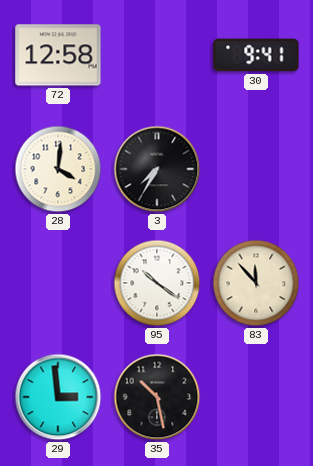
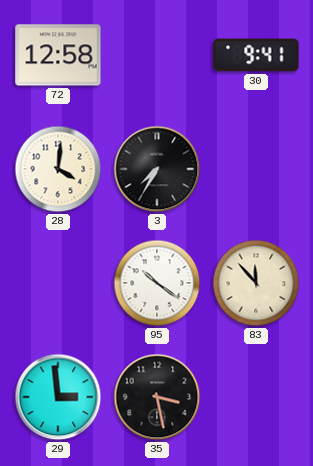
35: 10:28 -> 3:28 (157, 397)
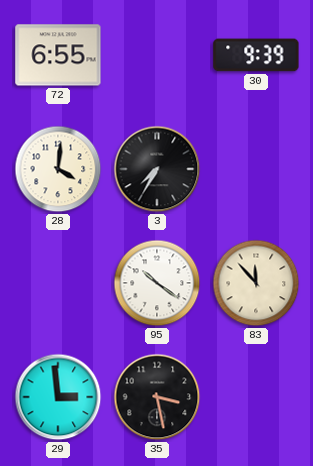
72: 12:58 -> 6:55 (58, 55)
30: 9:41 -> 9:39 (256, 55)
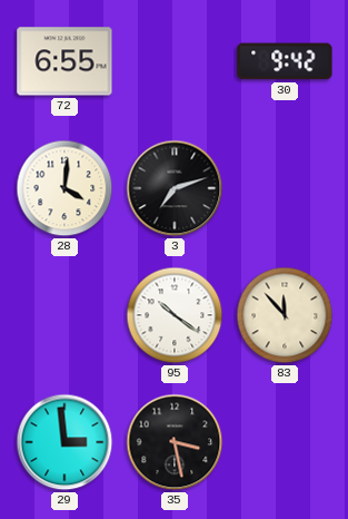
30: 9:39 -> 9:42 (285, 61)
3: 7:35 -> 7:12 (175, 188)
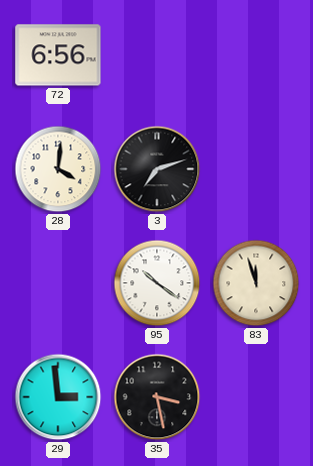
72: 6:55 -> 6:56 (58, 55)
30: 9:42 -> none (285, 61)
83: 11:53 -> 11:57 (256, 283)
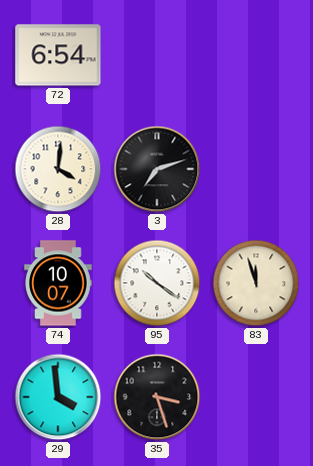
72: 6:56 -> 6:54 (58, 55)
74: none -> 10:07 (58, 283)
29: 2:59 -> 3:59 (58, 397)
35: 3:28 -> 3:27 (157, 397)
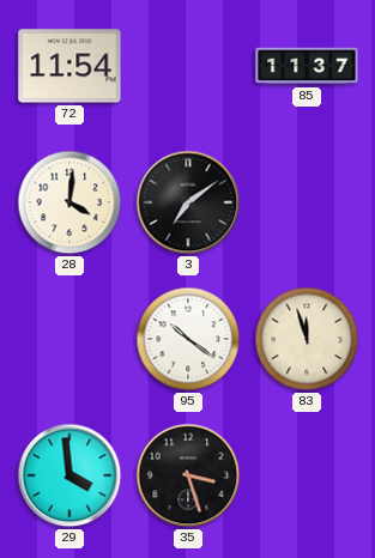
72: 6:54 -> 11:54 (69, 66)
85: none -> 11:37 (307, 66)
3: 7:12 -> 7:09 (188, 202)
74: 10:07 -> none (58, 283)
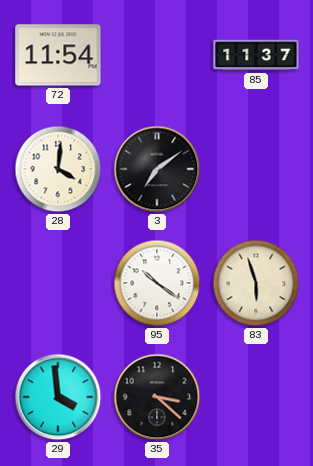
83: 11:57 -> 5:57 (256, 283)
35: 3:27 -> 3:22 (157, 397)
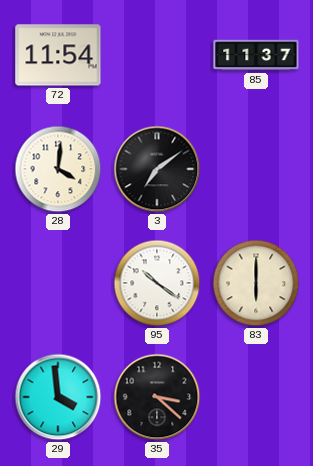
83: 5:57 -> 6:00 (256, 283)
